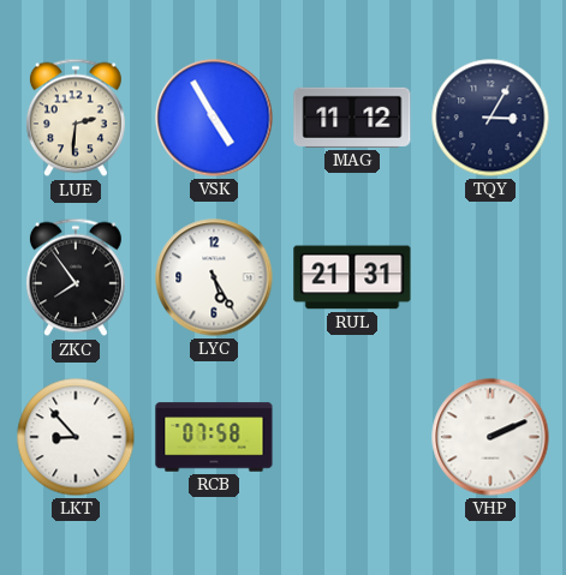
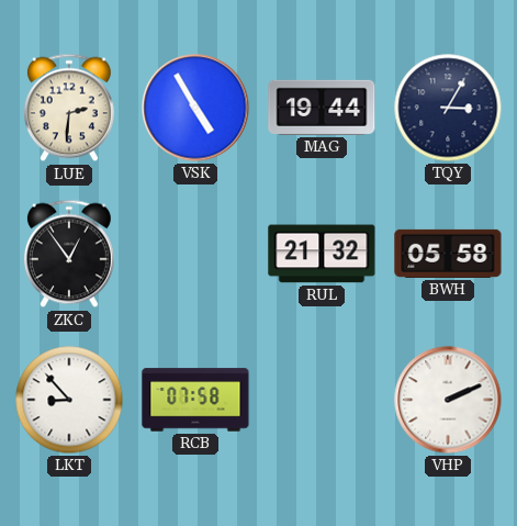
MAG: 11:12 -> 19:44 (322, 108)
ZKC: 7:54 -> 12:54 (69, 254)
LYC: 5:25 -> none (214, 277)
RUL: 21:31 -> 21:32 (322, 254)
BWH: none -> 05:58 (448, 254)
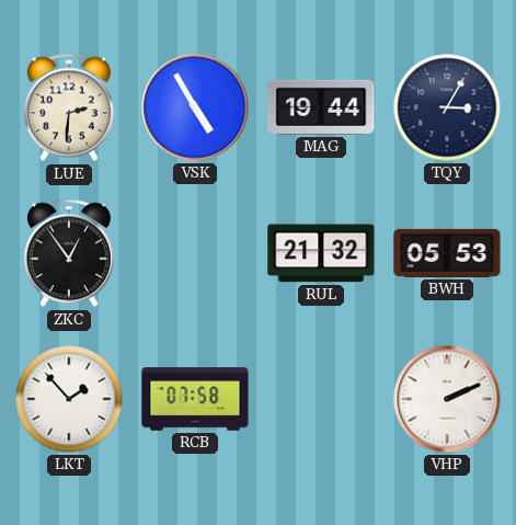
BWH: 05:58 -> 05:53 (447, 253)
LKT: 8:53 -> 1:53 (69, 399)
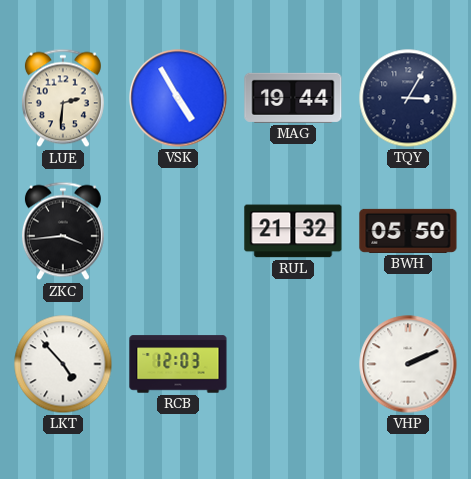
ZKC: 12:54 -> 3:44 (63, 231)
BWH: 05:53 -> 05:50 (408, 231)
LKT: 1:53 -> 4:53 (63, 364)
RCB: 07:58 -> 12:03 (178, 364)
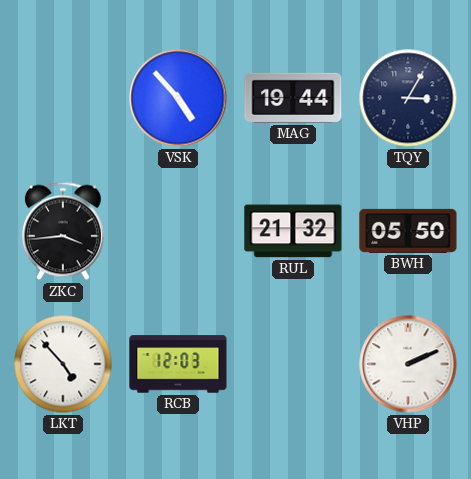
LUE: 2:31 -> none (63, 98)
VSK: 4:55 -> 4:53 (178, 98)
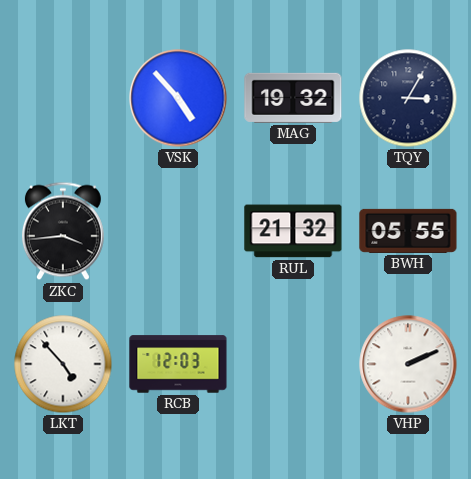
MAG: 19:44 -> 19:32 (293, 98)
BWH: 05:50 -> 05:55 (408, 231)
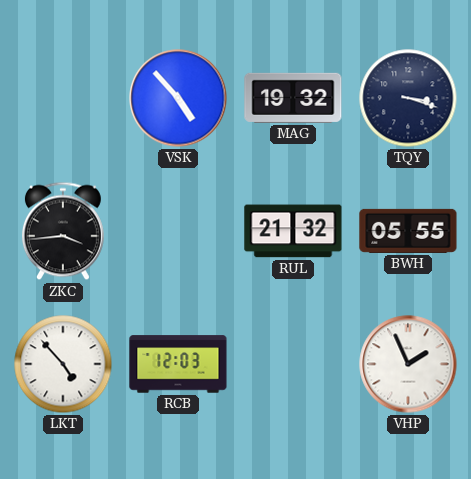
TQY: 3:05 -> 3:18 (408, 98)
VHP: 2:11 -> 1:56 (408, 364)
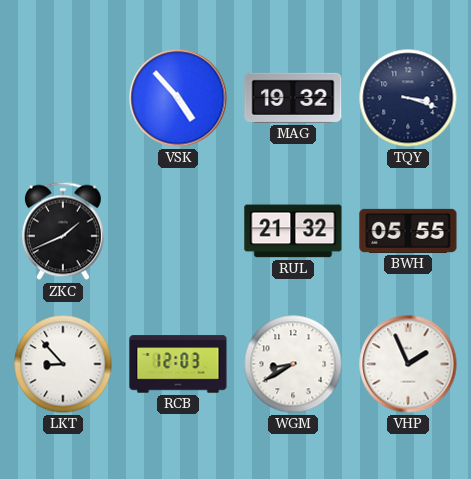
ZKC: 3:44 -> 1:41 (63, 231)
LKT: 4:53 -> 8:53 (63, 364)
WGM: none -> 8:40 (293, 364)
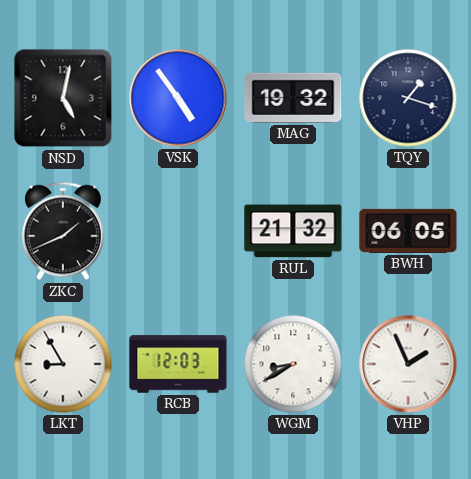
NSD: none -> 5:02 (63, 98)
VSK: 4:53 -> 4:54 (178, 98)
TQY: 3:18 -> 1:18 (408, 98)
BWH: 05:55 -> 06:05 (408, 231)
LKT: 8:53 -> 8:55 (63, 364)
